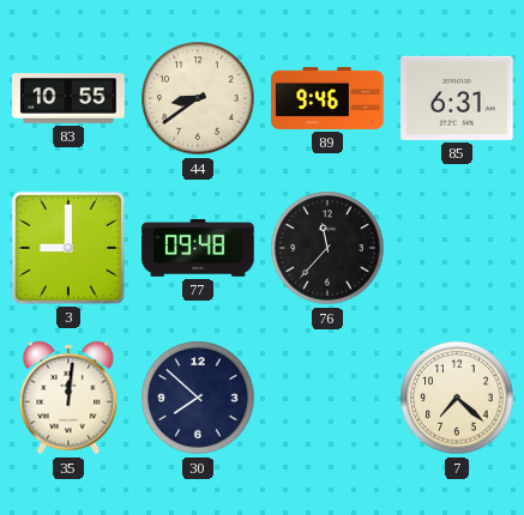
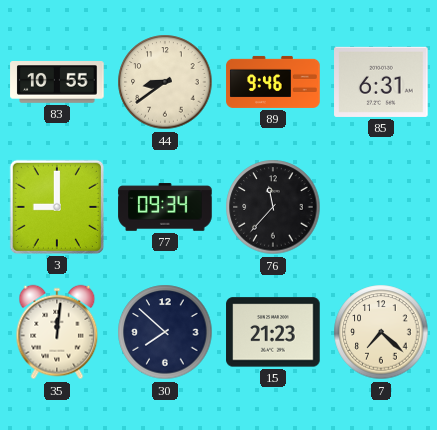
77: 09:48 -> 09:34 (165, 207)
15: none -> 21:23 (273, 332)
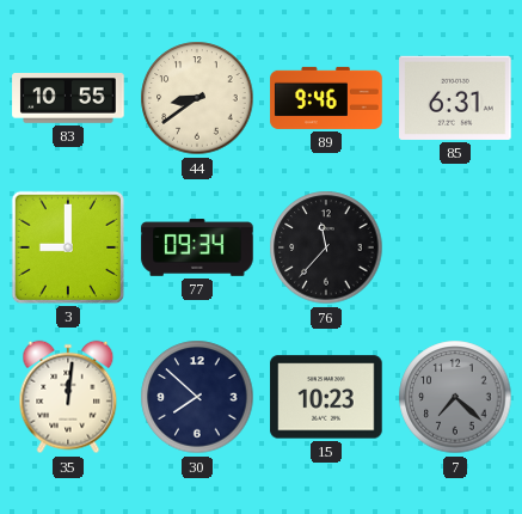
15: 21:23 -> 10:23 (326, 397)
7 dial: cream -> grey (455, 397)
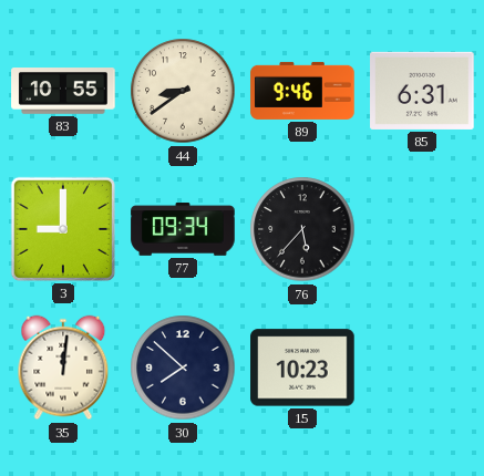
76: 11:37 -> 5:37 (302, 229)
7: 7:22 -> none (455, 397)
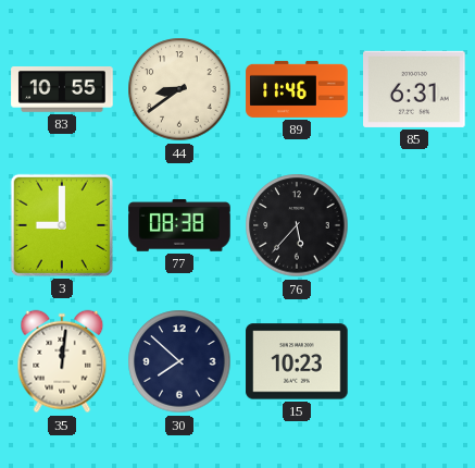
89: 9:46 -> 11:46 (297, 89)
77: 09:34 -> 08:38 (179, 225)
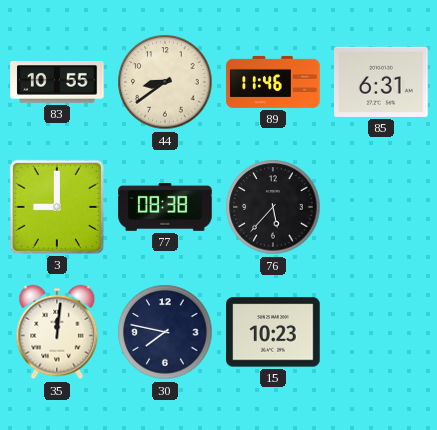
30: 7:52 -> 7:47 (165, 332)
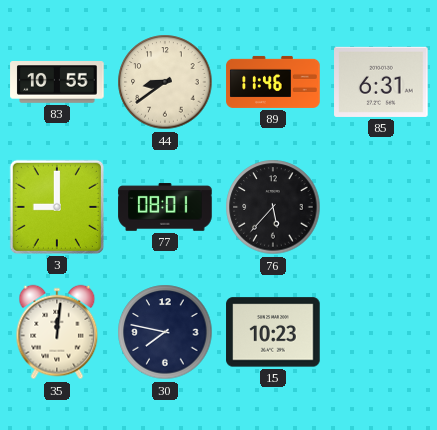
77: 08:38 -> 08:01 (165, 207)
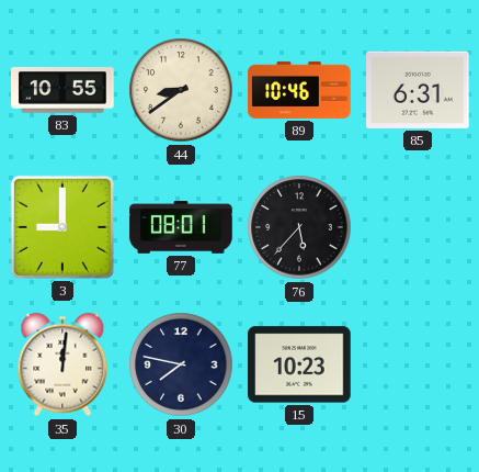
89: 11:46 -> 10:46 (299, 90)
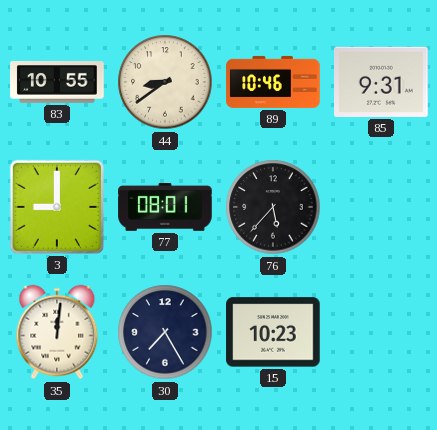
85: 6:31 -> 9:31 (381, 82)
30: 7:47 -> 7:25 (165, 332)
